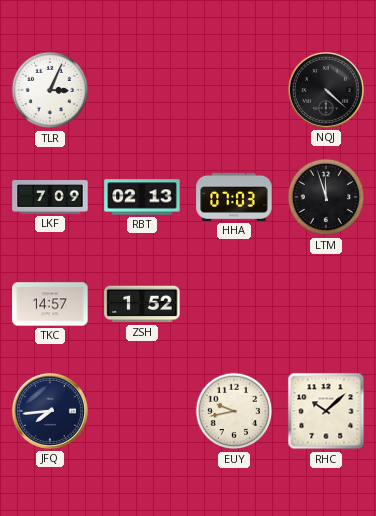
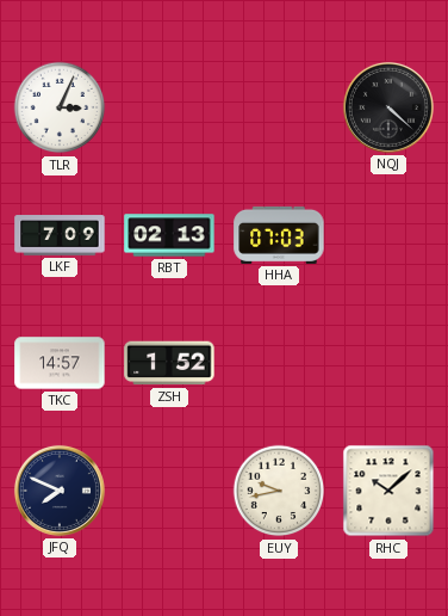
LTM: 11:57 -> none (326, 197)
JFQ: 7:44 -> 7:49 (60, 491)
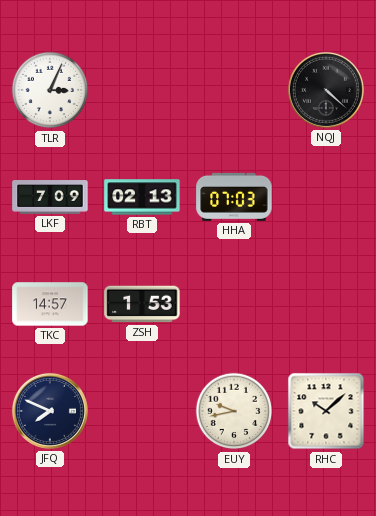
ZSH: 1:52 -> 1:53 (142, 304)
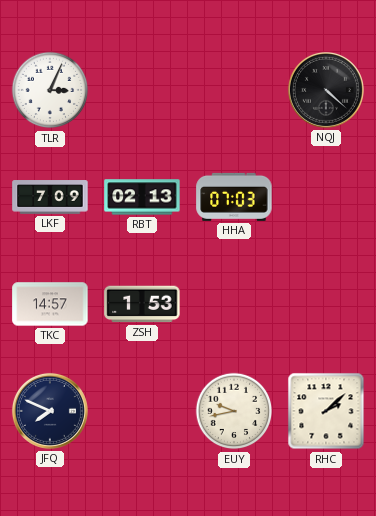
RHC: 10:08 -> 2:08 (326, 411)
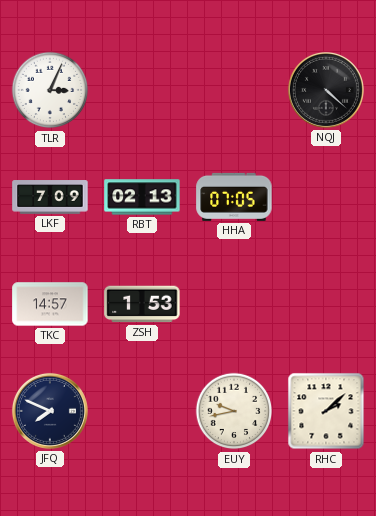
HHA: 07:03 -> 07:05 (234, 197)
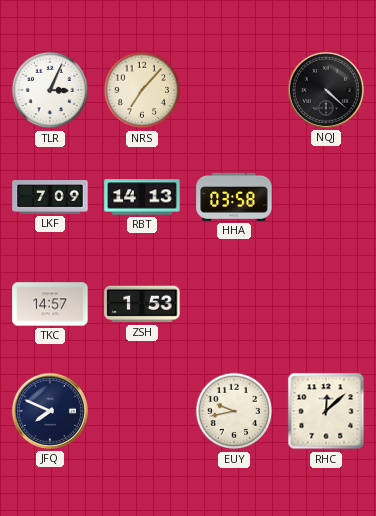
NRS: none -> 7:07 (142, 90)
RBT: 02:13 -> 14:13 (142, 197)
HHA: 07:05 -> 03:58 (234, 197)
RHC: 2:08 -> 12:08 (326, 411)
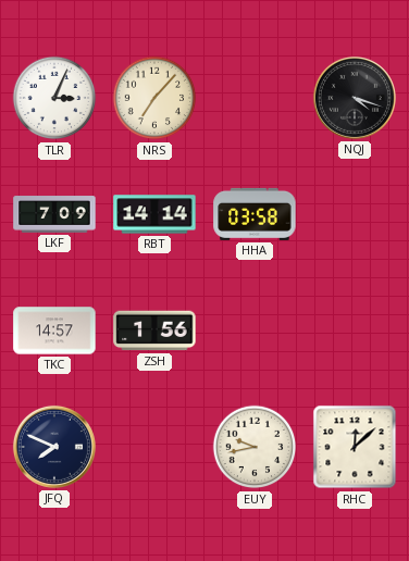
NQJ: 4:22 -> 4:18 (355, 98)
RBT: 14:13 -> 14:14 (154, 214)
ZSH: 1:53 -> 1:56 (154, 331)
